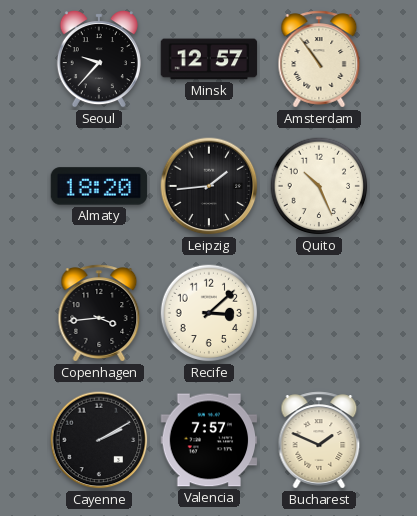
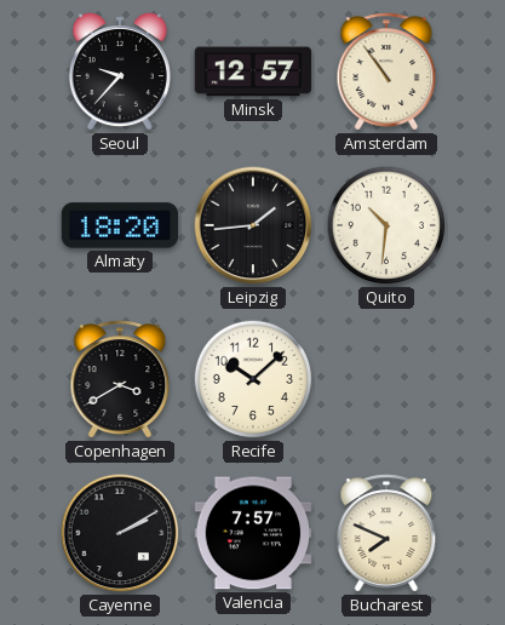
Quito: 10:26 -> 10:31 (386, 225)
Copenhagen: 3:44 -> 3:40 (120, 379)
Recife: 3:08 -> 10:08 (253, 379)
Bucharest: 1:49 -> 7:49 (386, 533)
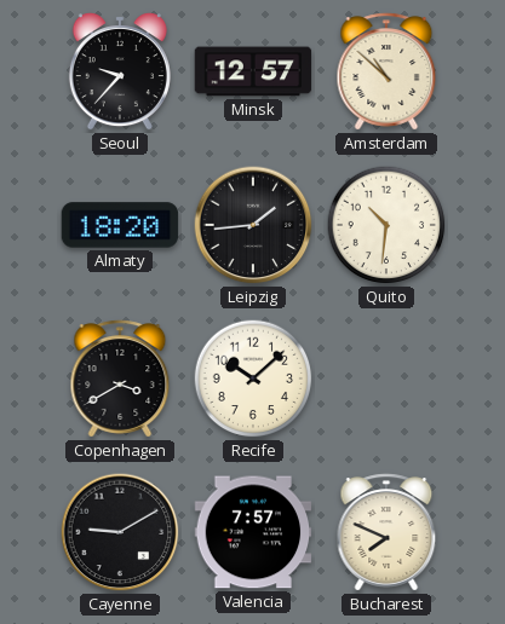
Amsterdam: 10:54 -> 10:52 (386, 71)
Cayenne: 2:10 -> 9:10 (120, 532)
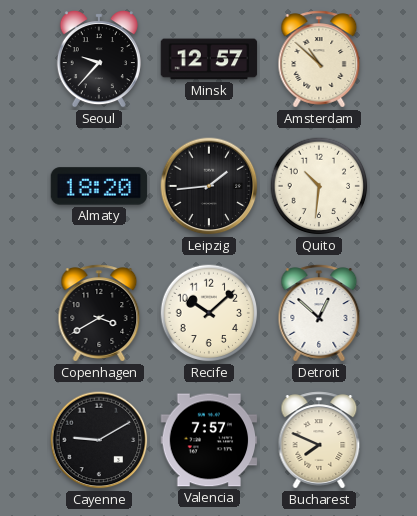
Detroit: none -> 12:52 (319, 313)
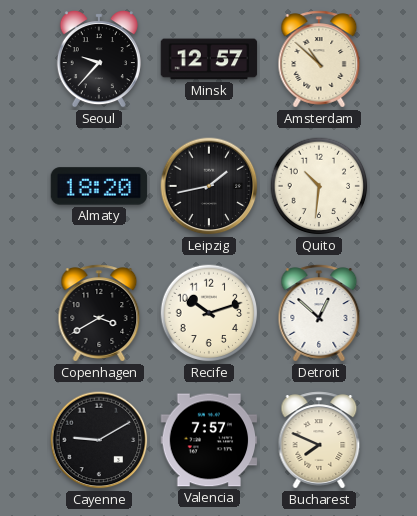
Leipzig: 1:44 -> 1:43 (209, 186)
Recife: 10:08 -> 10:12 (209, 313)
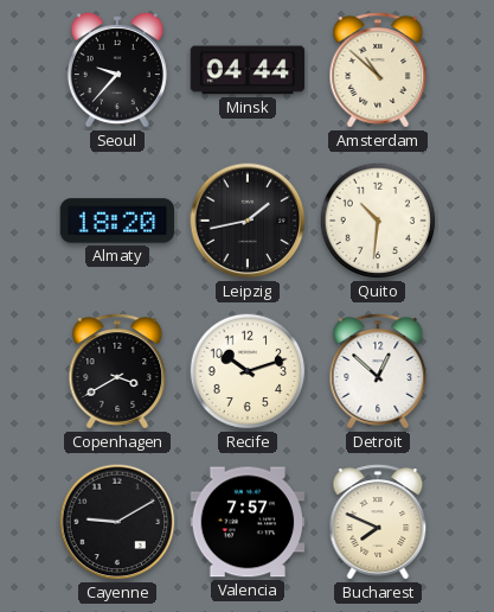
Minsk: 12:57 -> 04:44 (248, 70)
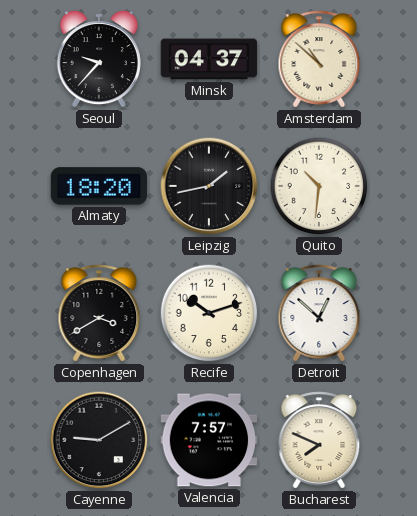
Minsk: 04:44 -> 04:37 (209, 59)
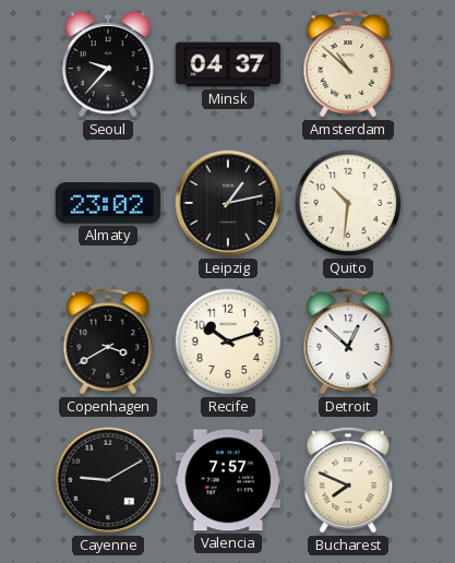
Almaty: 18:20 -> 23:02 (108, 203)
Leipzig: 1:43 -> 1:13 (228, 203)
